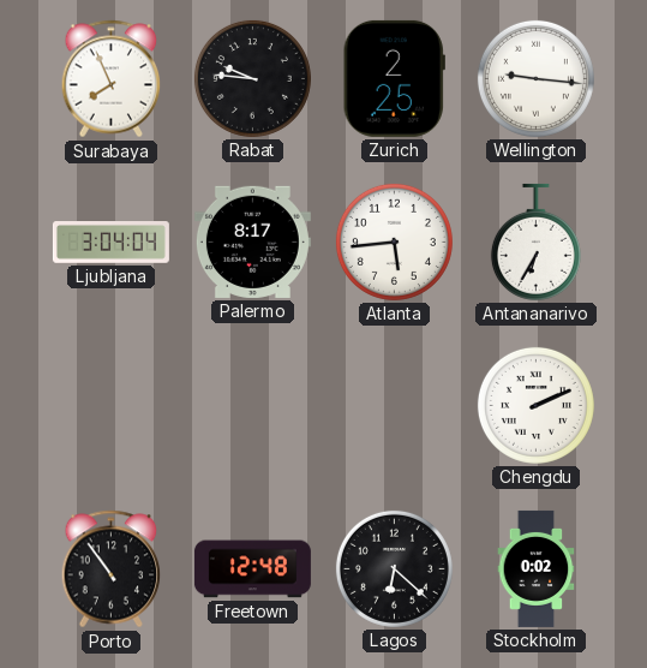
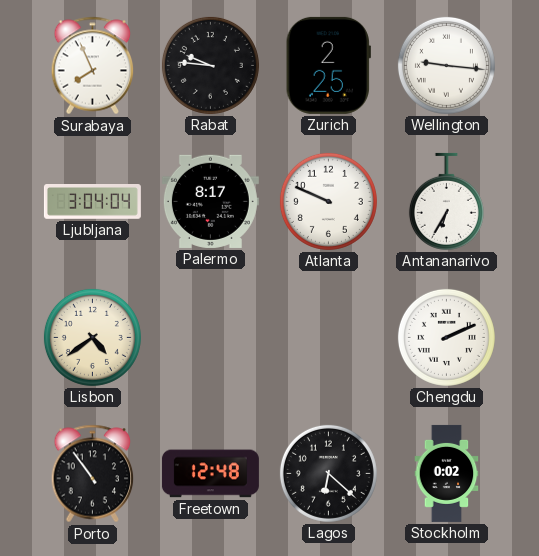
Atlanta: 5:44 -> 9:49 (328, 201)
Lisbon: none -> 4:39 (92, 337)
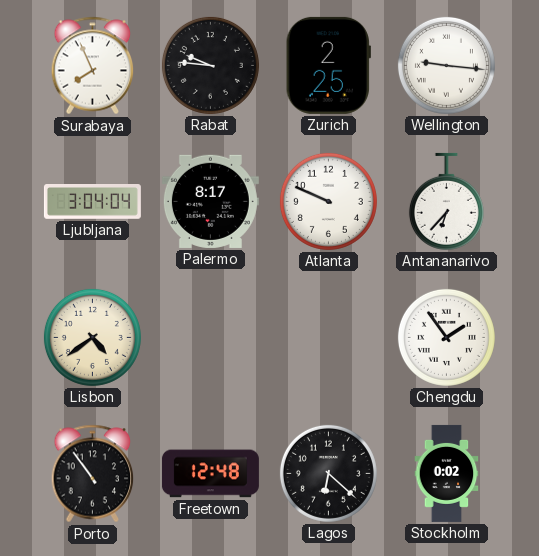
Antananarivo: 6:35 -> 6:37 (446, 201)
Chengdu: 2:11 -> 1:54 (446, 337)
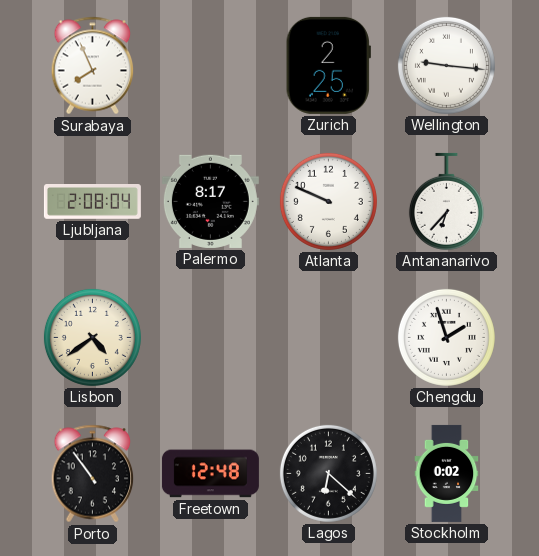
Rabat: 9:46 -> none (210, 65)
Ljubljana: 3:04 -> 2:08 (92, 202)
Chengdu: 1:54 -> 1:57 (446, 337)
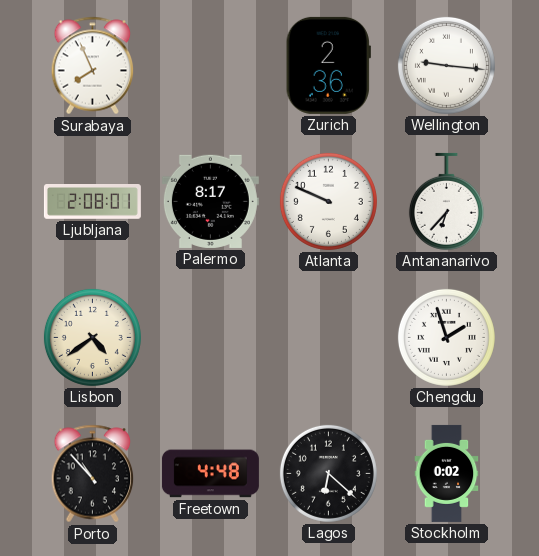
Zurich: 2:25 -> 2:36 (328, 65)
Ljubljana: 2:08:04 -> 2:08:01 (92, 202)
Porto: 10:54 -> 10:53 (93, 474)
Freetown: 12:48 -> 4:48 (210, 474)
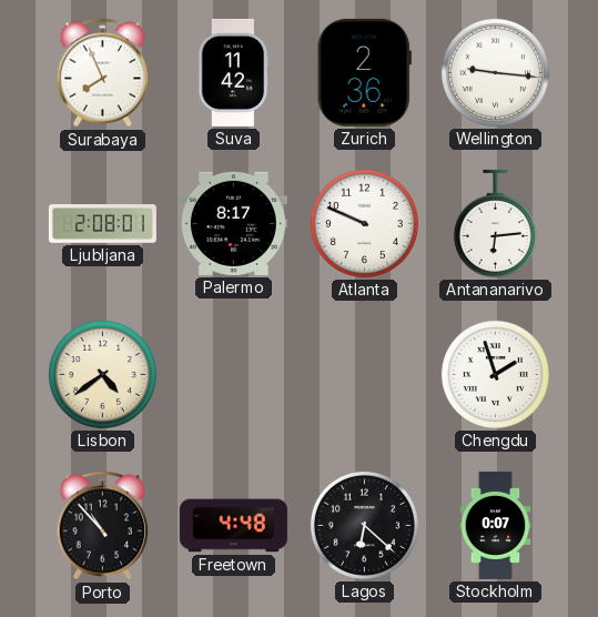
Suva: none -> 11:42 (234, 72)
Antananarivo: 6:37 -> 6:14 (495, 223)
Stockholm: 0:02 -> 0:07 (496, 525)
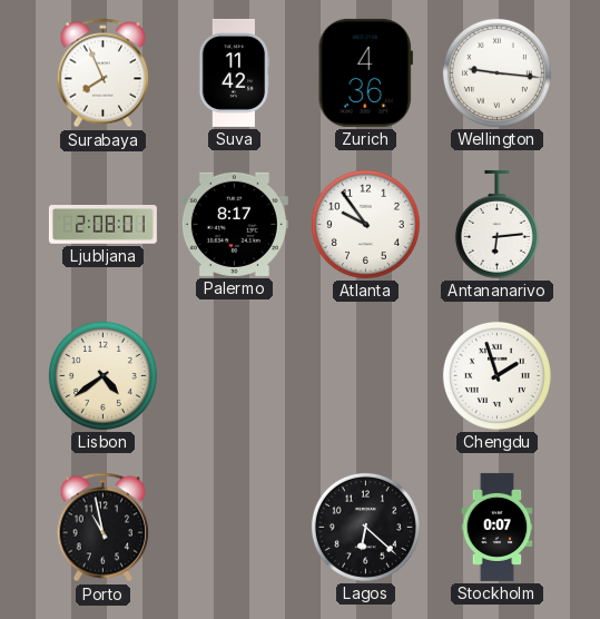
Zurich: 2:36 -> 4:36 (365, 72)
Atlanta: 9:49 -> 9:54 (365, 224)
Porto: 10:53 -> 10:58 (104, 528)
Freetown: 4:48 -> none (233, 526)
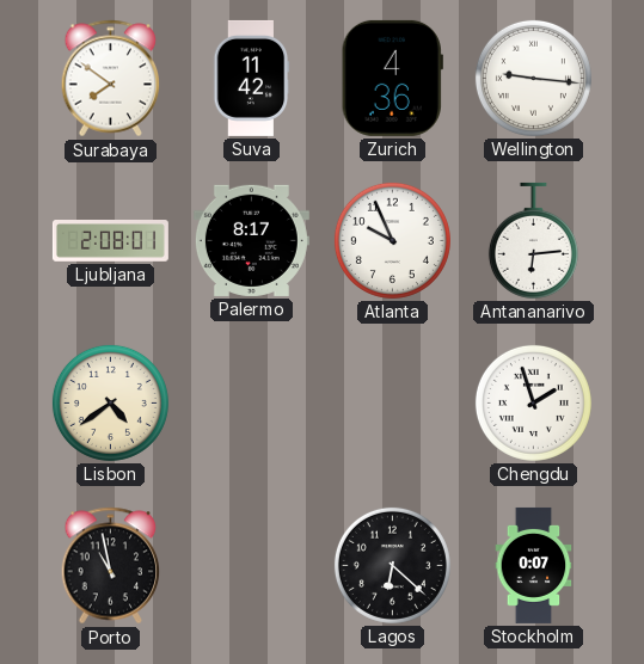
Surabaya: 7:56 -> 7:51 (111, 79)
Atlanta: 9:54 -> 9:56 (392, 240)
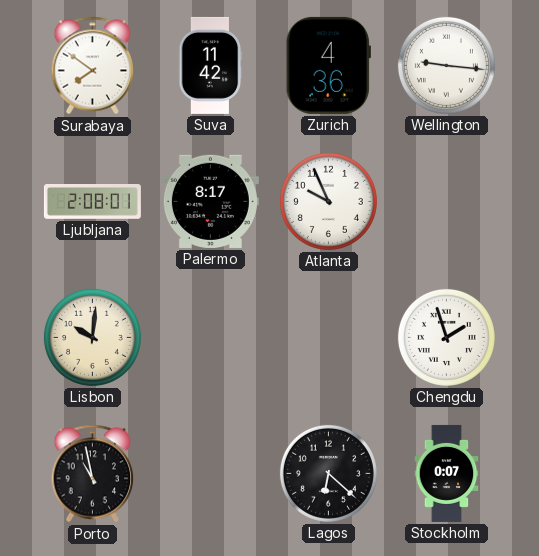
Antananarivo: 6:14 -> none (533, 240)
Lisbon: 4:39 -> 10:01 (92, 337)
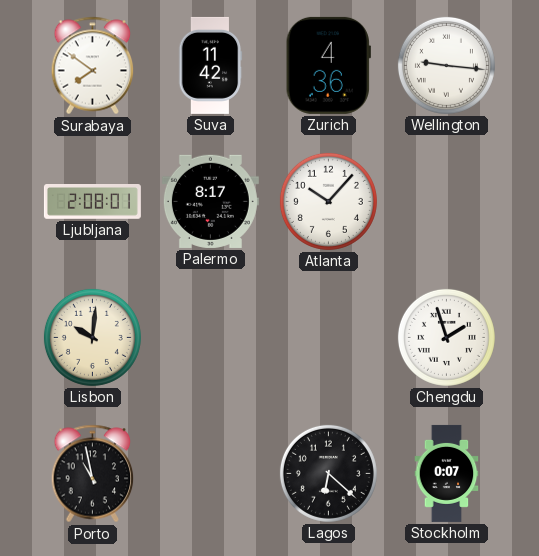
Atlanta: 9:56 -> 10:07 (328, 201)
